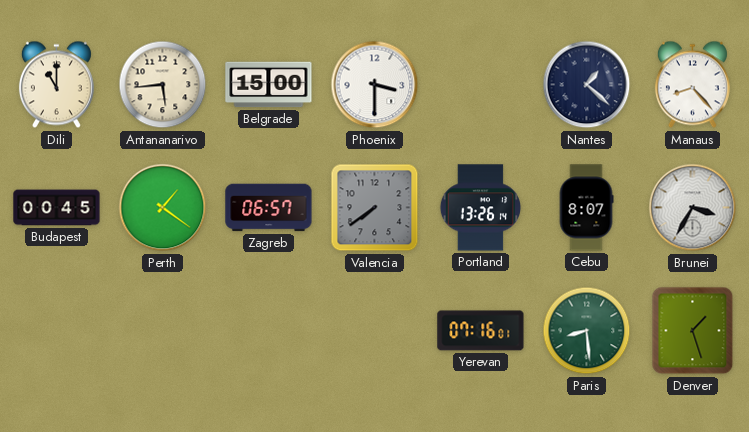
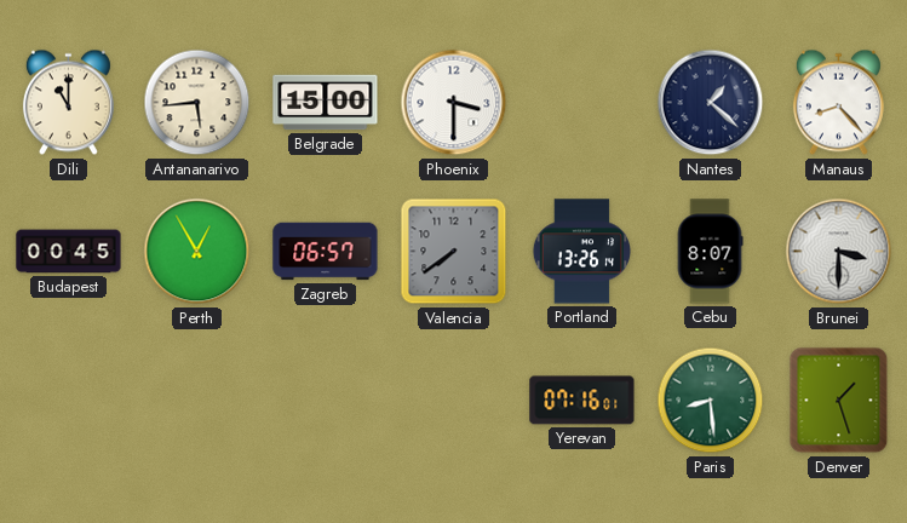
Perth: 1:21 -> 12:55 (197, 252)
Brunei: 3:35 -> 3:30 (839, 252)
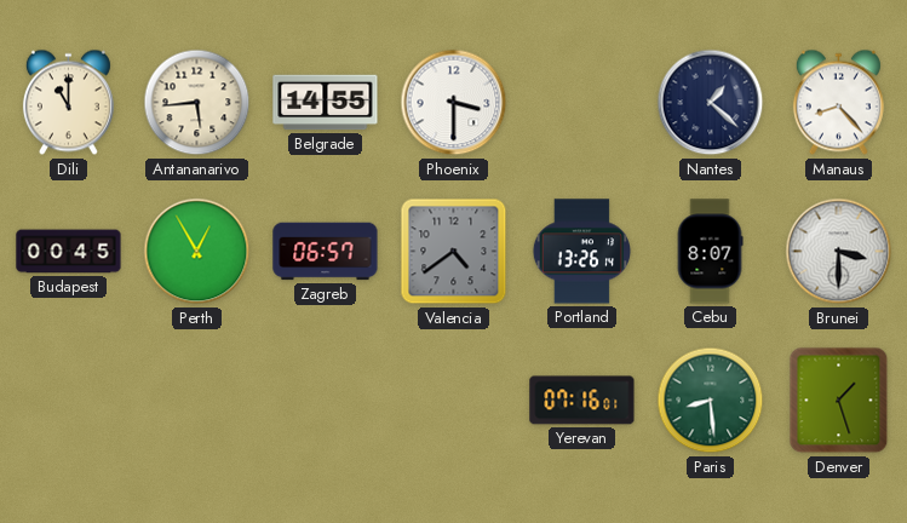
Belgrade: 15:00 -> 14:55 (326, 103)
Valencia: 7:39 -> 4:39 (454, 252)
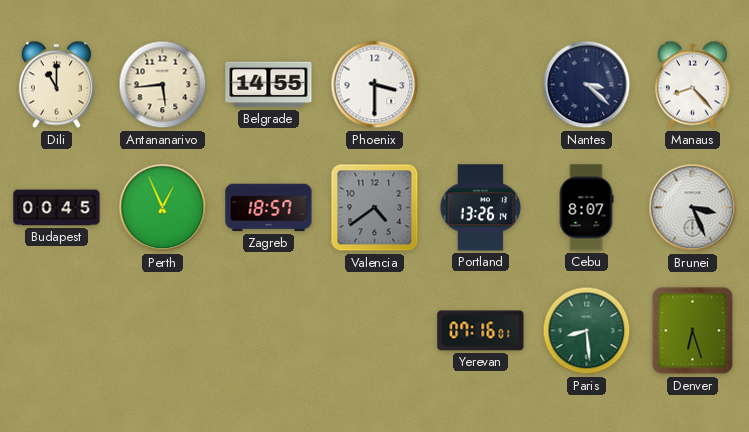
Nantes: 1:22 -> 3:22 (587, 85)
Perth: 12:55 -> 12:56 (163, 208)
Zagreb: 06:57 -> 18:57 (269, 208)
Brunei: 3:30 -> 3:26 (693, 208)
Denver: 1:27 -> 6:27 (693, 331)
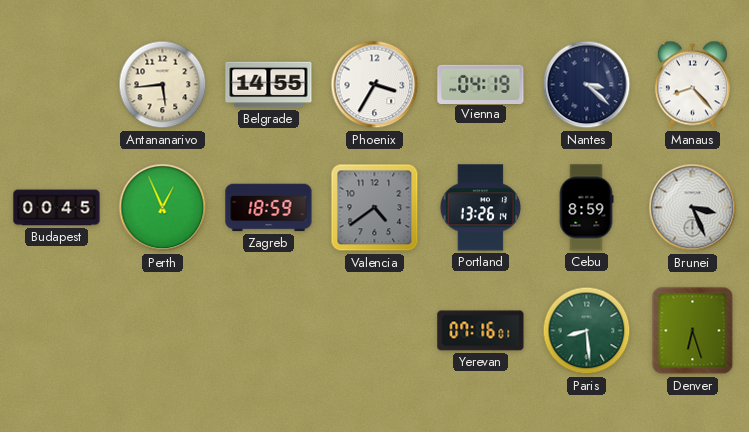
Dili: 11:00 -> none (56, 85)
Phoenix: 3:30 -> 3:35 (375, 85)
Vienna: none -> 04:19 (481, 84)
Zagreb: 18:57 -> 18:59 (269, 208)
Cebu: 8:07 -> 8:59 (586, 208)
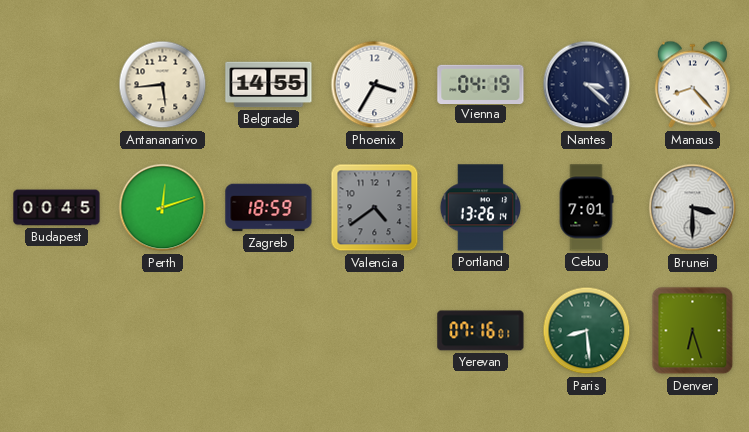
Perth: 12:56 -> 12:12 (163, 208)
Cebu: 8:59 -> 7:01 (586, 208)
Brunei: 3:26 -> 3:30 (693, 208)
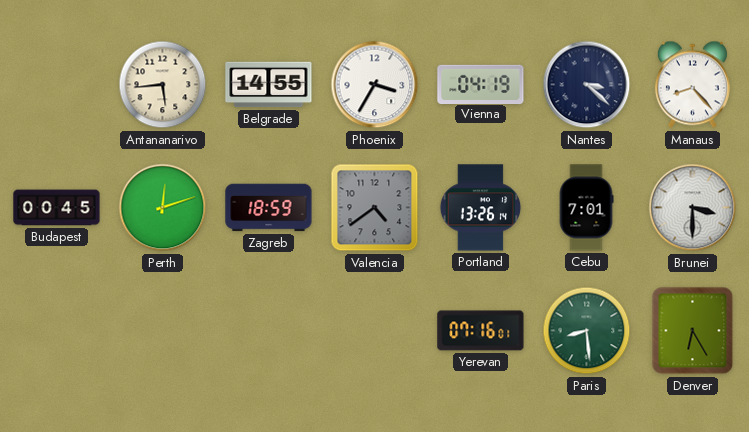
Denver: 6:27 -> 6:25 (693, 331)
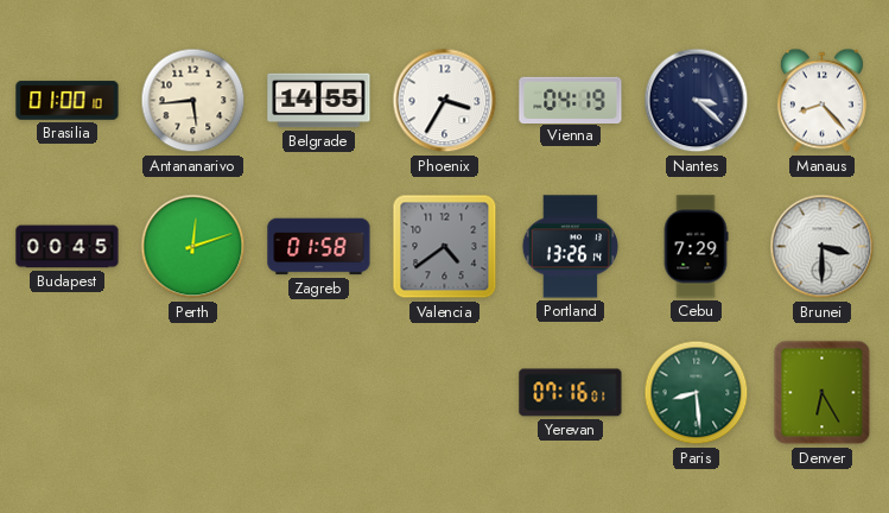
Brasilia: none -> 01:00 (68, 101)
Zagreb: 18:59 -> 01:58 (319, 247)
Cebu: 7:01 -> 7:29 (696, 247)
